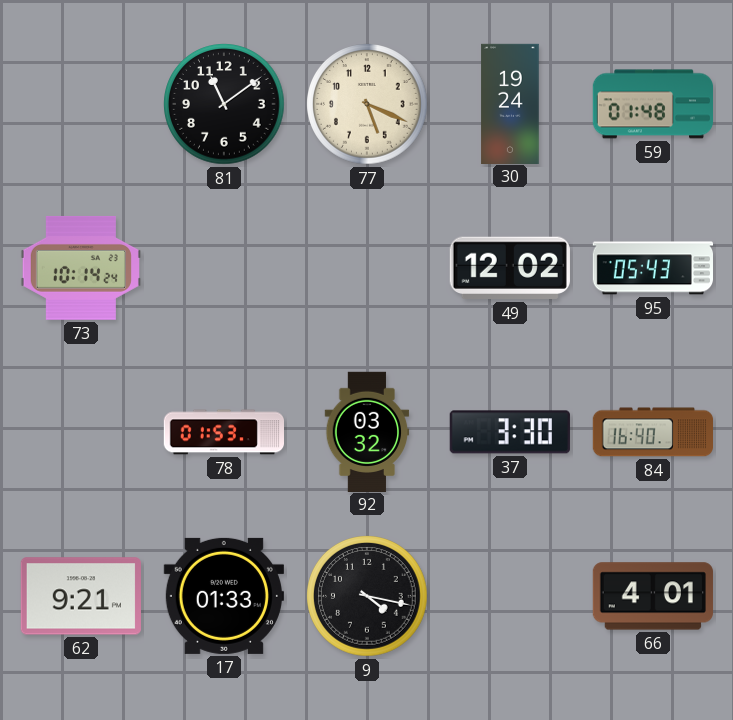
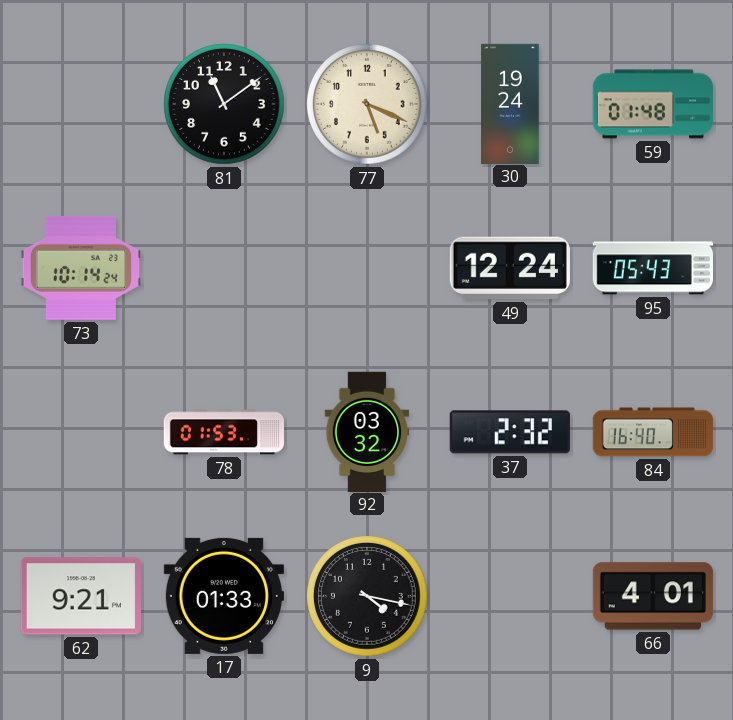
49: 12:02 -> 12:24 (510, 268)
37: 3:30 -> 2:32 (510, 432)
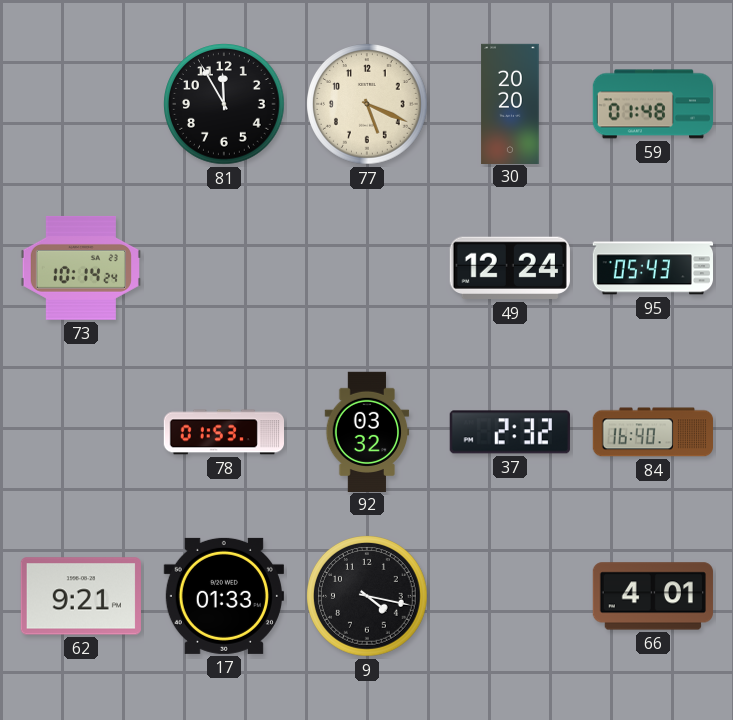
81: 11:09 -> 11:55 (224, 104)
30: 19:24 -> 20:20 (510, 103)
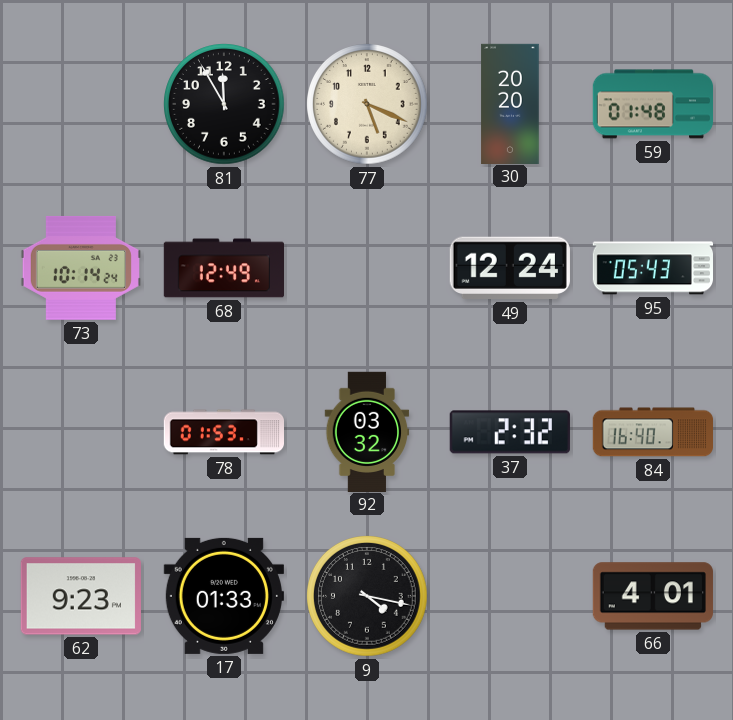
68: none -> 12:49 (223, 268)
62: 9:21 -> 9:23 (81, 596)
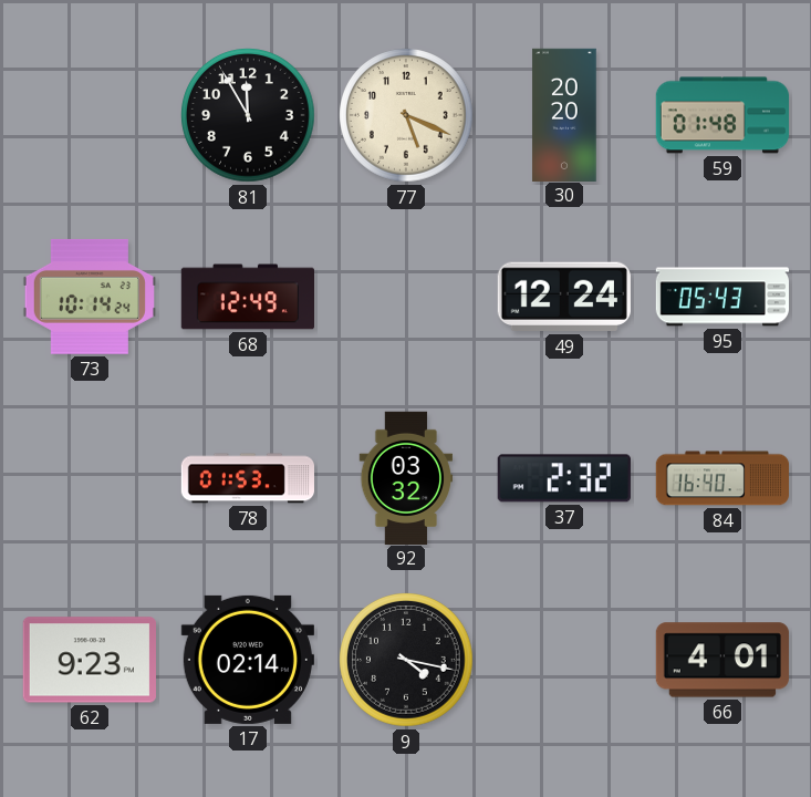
17: 01:33 -> 02:14 (248, 660)
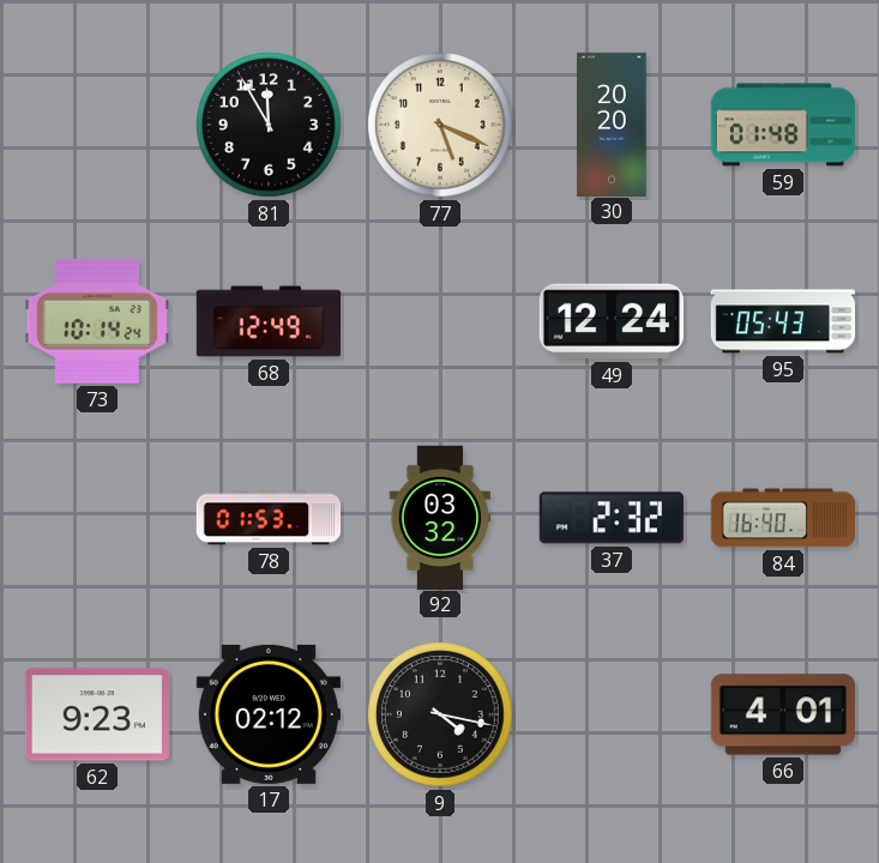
17: 02:14 -> 02:12 (269, 714)
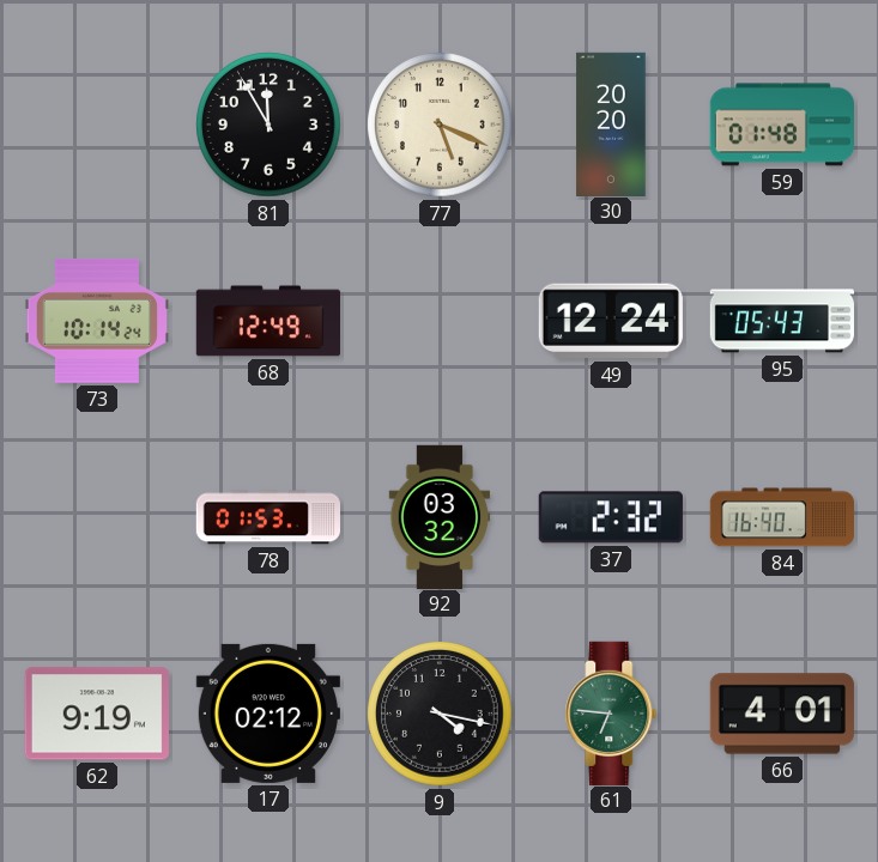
62: 9:23 -> 9:19 (97, 714)
61: none -> 6:46 (611, 712)
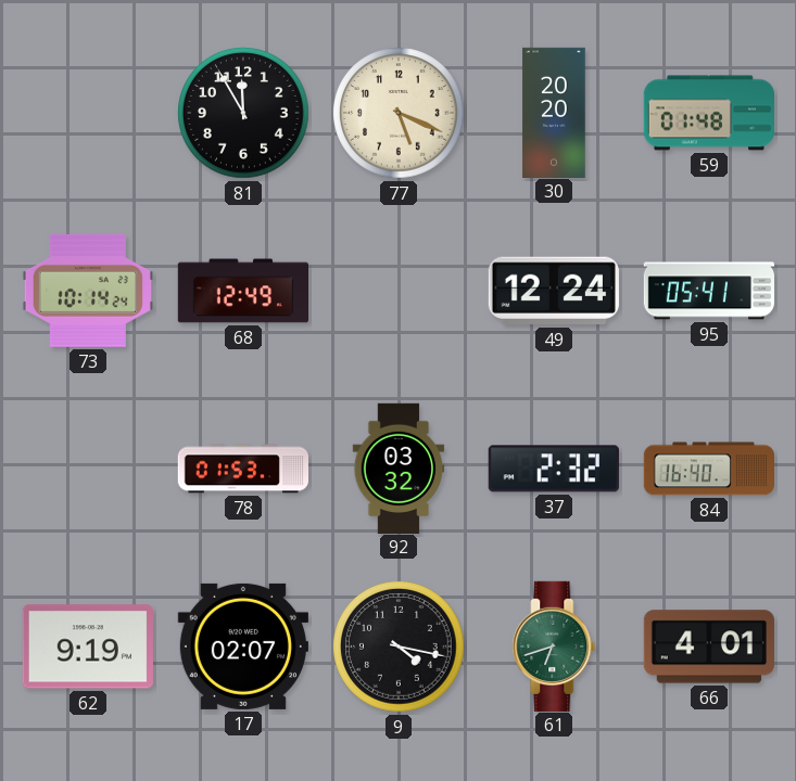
95: 05:43 -> 05:41 (708, 291)
17: 02:12 -> 02:07 (243, 646)
61: 6:46 -> 6:42 (554, 645)
